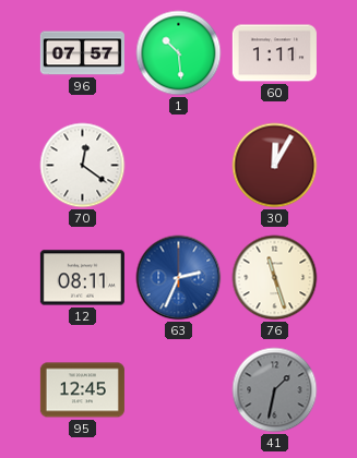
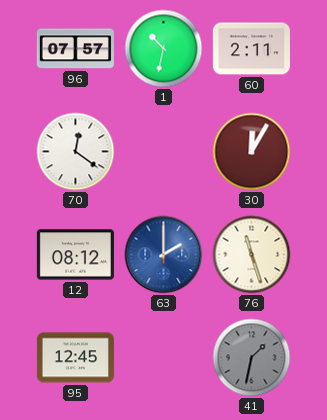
1: 10:29 -> 10:32 (164, 49)
60: 1:11 -> 2:11 (251, 49)
12: 08:11 -> 08:12 (75, 255)
63: 2:34 -> 2:00 (164, 255)
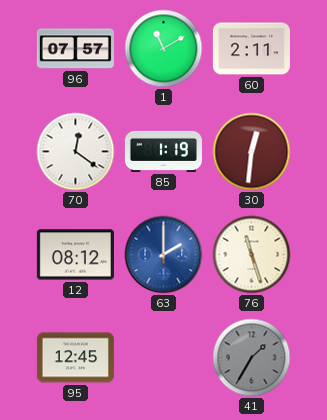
1: 10:32 -> 11:10 (164, 49)
85: none -> 1:19 (163, 151)
30: 12:05 -> 12:31 (252, 152)
41: 1:32 -> 1:35 (252, 358)
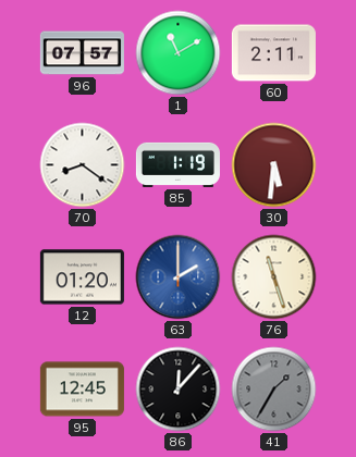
70: 12:21 -> 8:21 (83, 165)
30: 12:31 -> 5:31 (274, 165)
12: 08:12 -> 01:20 (82, 277)
86: none -> 12:07 (179, 390)
